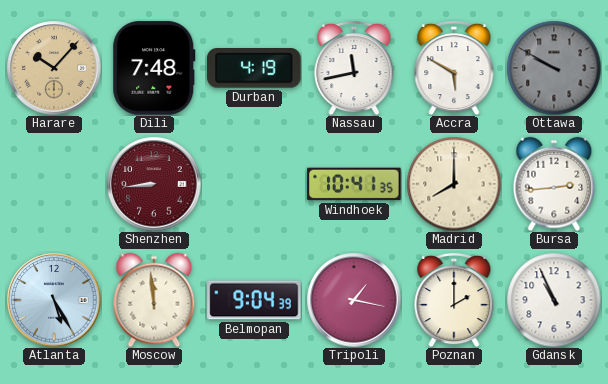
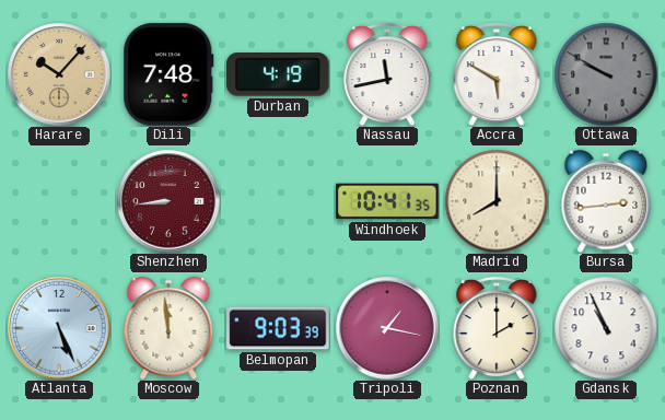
Atlanta: 5:25 -> 5:26 (59, 328)
Belmopan: 9:04 -> 9:03 (278, 328)
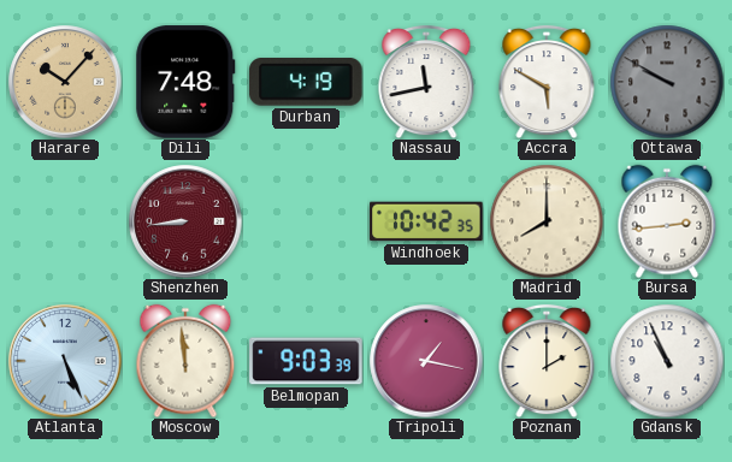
Windhoek: 10:41 -> 10:42 (426, 221)
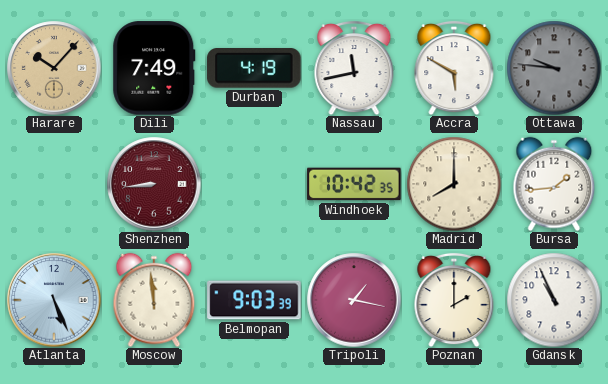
Dili: 7:48 -> 7:49 (154, 68)
Ottawa: 9:50 -> 9:46 (554, 68)
Bursa: 2:44 -> 1:44 (554, 184)
